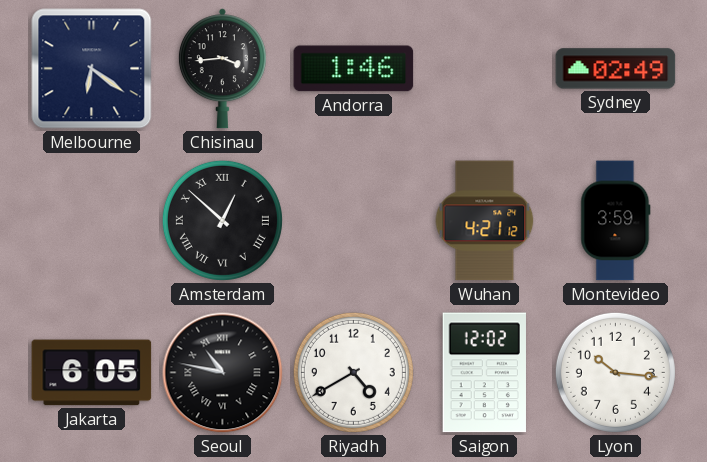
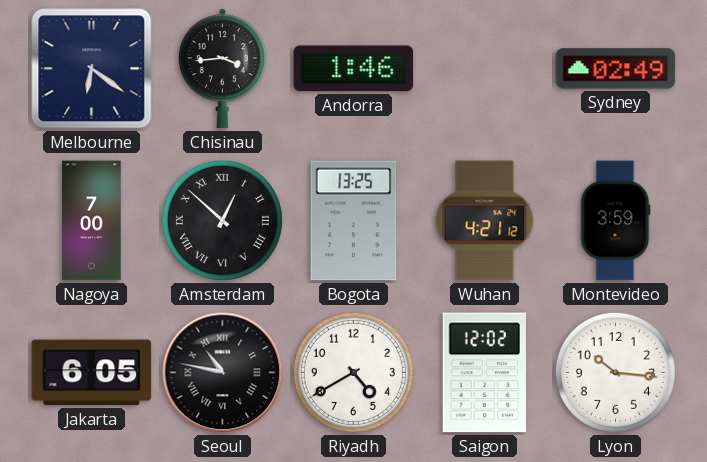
Nagoya: none -> 7:00 (92, 221)
Bogota: none -> 13:25 (354, 221)
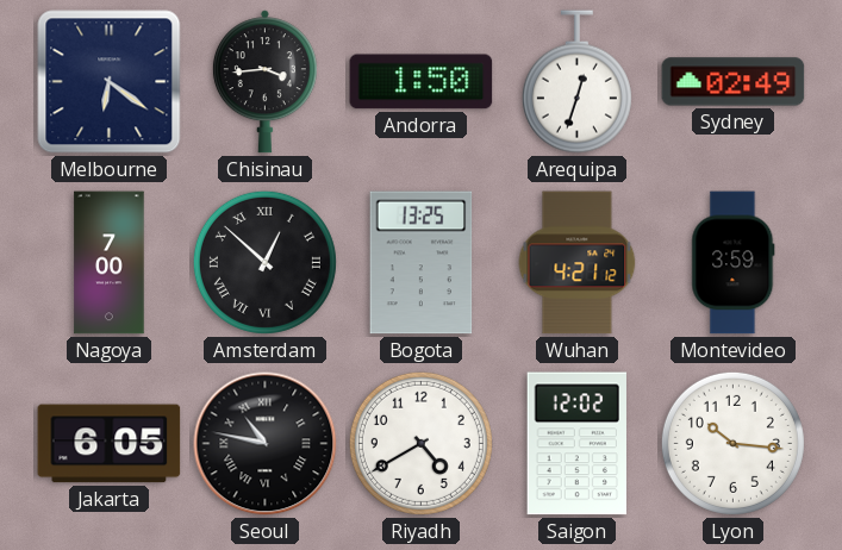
Andorra: 1:46 -> 1:50 (422, 82)
Arequipa: none -> 12:33 (576, 82)
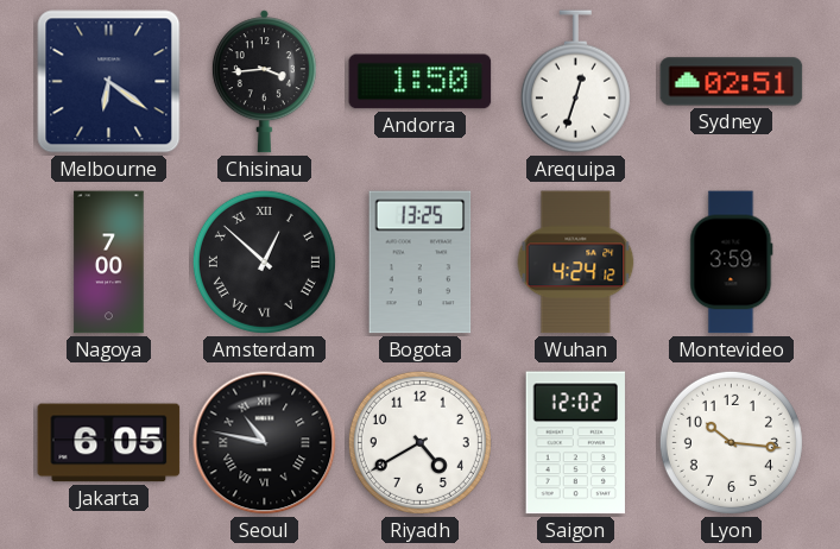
Sydney: 02:49 -> 02:51 (732, 82)
Wuhan: 4:21 -> 4:24 (576, 263)
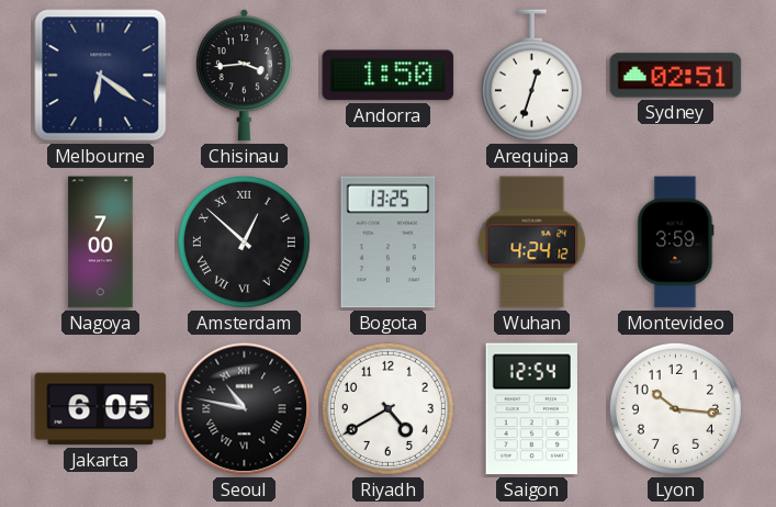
Saigon: 12:02 -> 12:54 (531, 409)
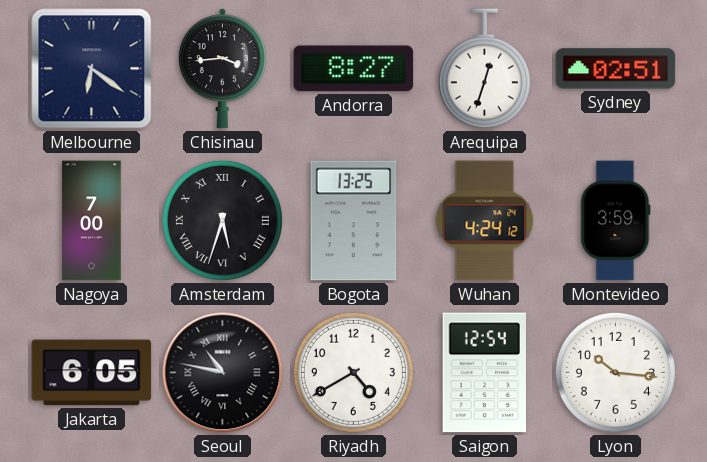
Andorra: 1:50 -> 8:27 (354, 69)
Amsterdam: 12:52 -> 5:33 (222, 220)
